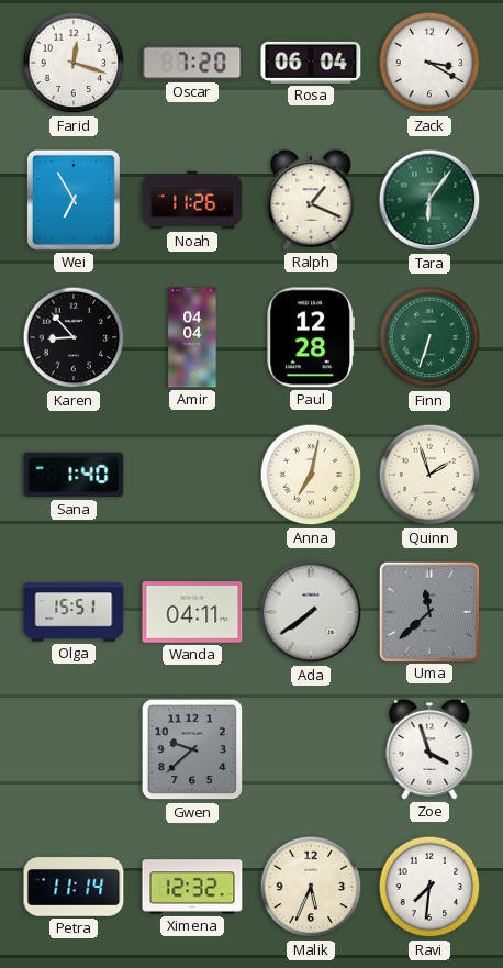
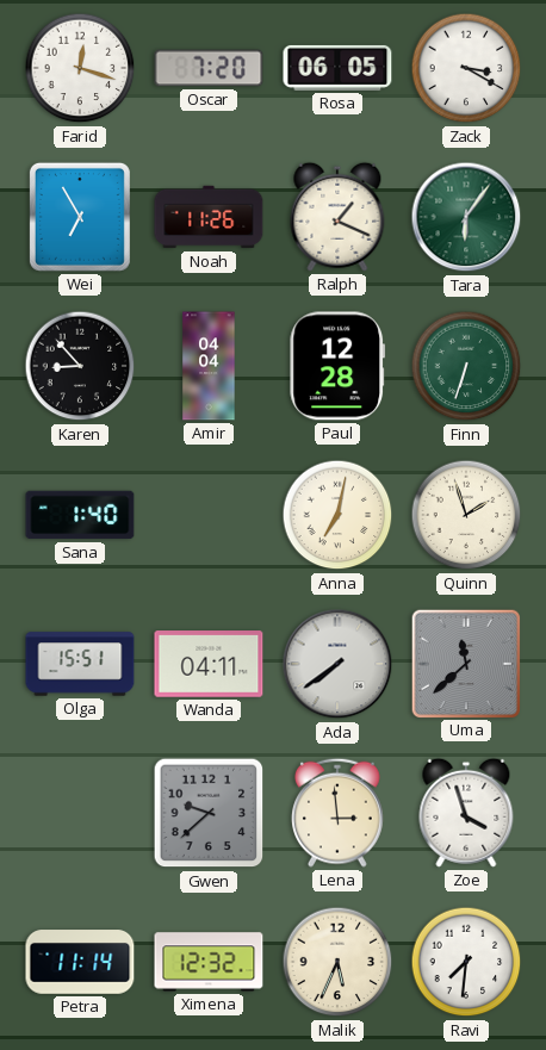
Rosa: 06:04 -> 06:05 (337, 68)
Lena: none -> 2:59 (339, 813)
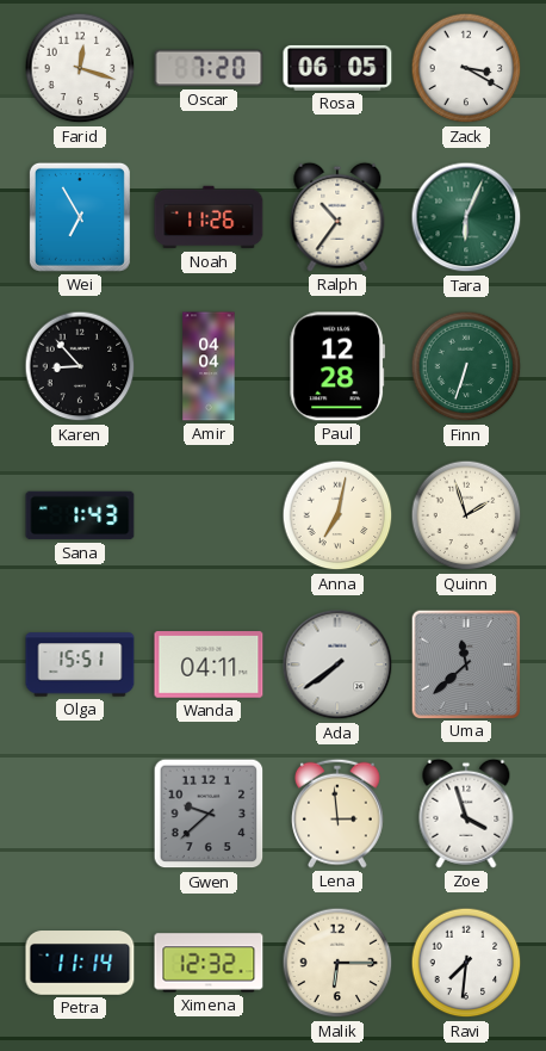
Ralph: 1:19 -> 10:36 (337, 217)
Tara: 6:06 -> 6:04 (466, 217)
Sana: 1:40 -> 1:43 (80, 515)
Malik: 5:34 -> 6:15 (337, 963)
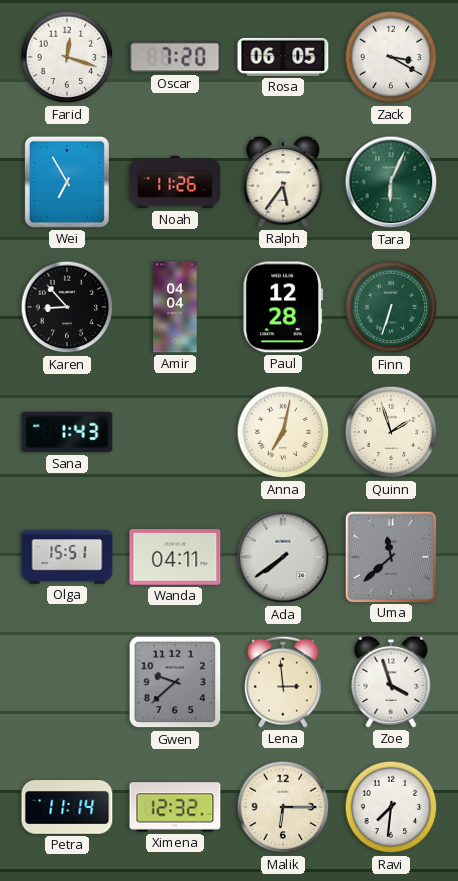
Ralph: 10:36 -> 5:36 (283, 182)
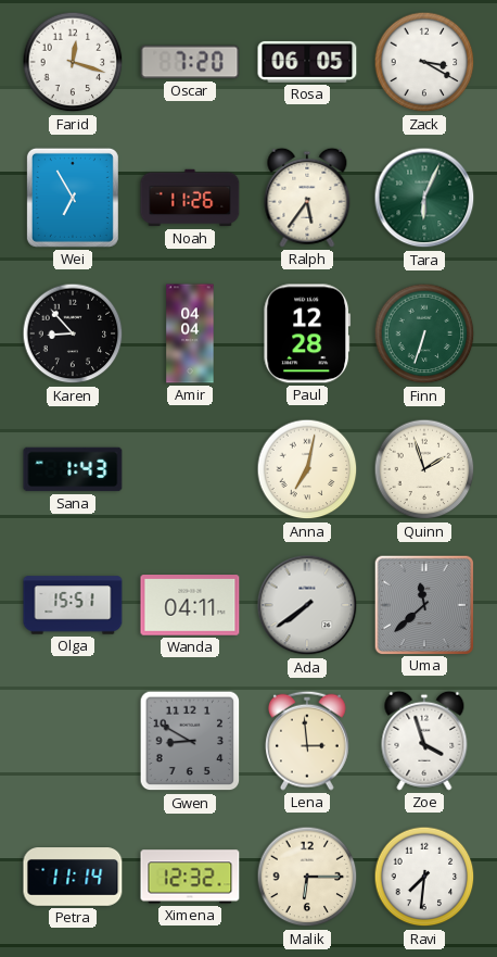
Gwen: 9:38 -> 8:50 (190, 741)
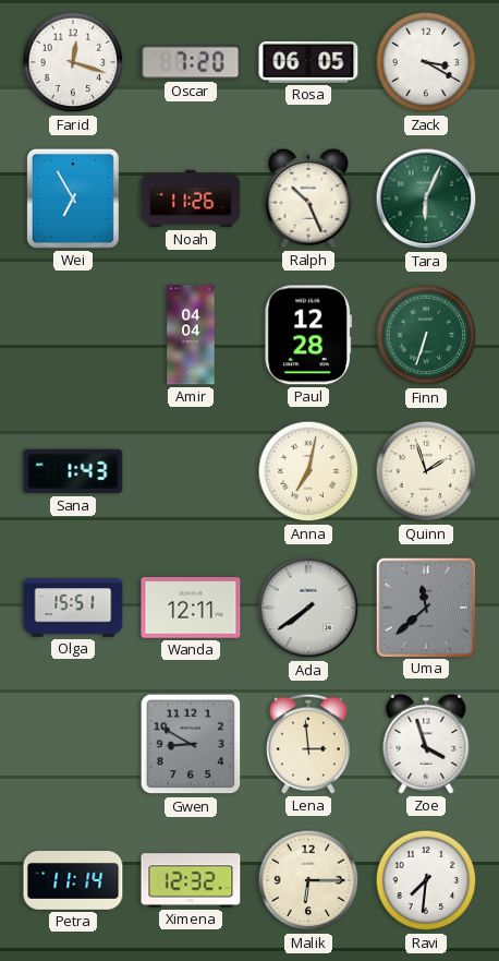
Ralph: 5:36 -> 10:26 (308, 199)
Karen: 8:53 -> none (73, 333)
Wanda: 04:11 -> 12:11 (191, 608)
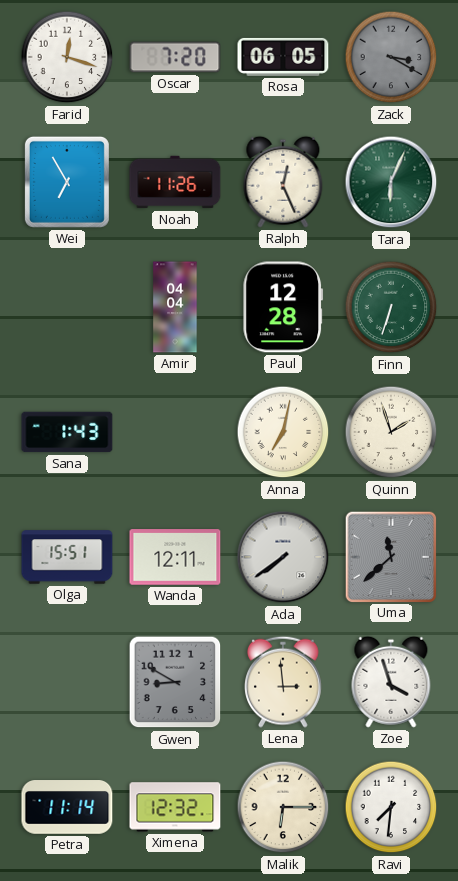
Zack dial: white -> grey (391, 57)
Ralph: 10:26 -> 12:26 (283, 182)
